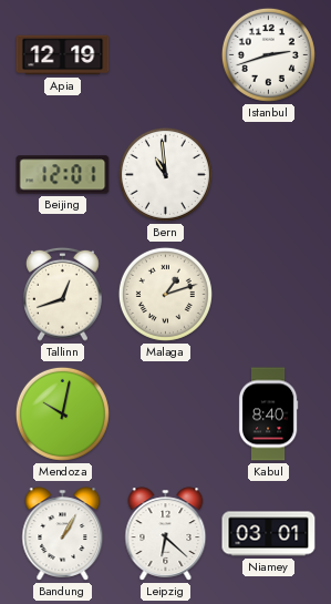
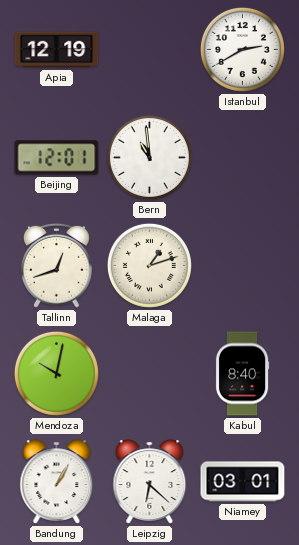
Istanbul: 2:42 -> 2:40 (242, 49)
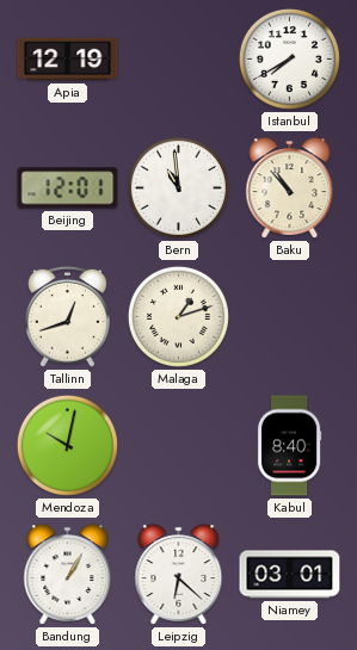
Istanbul: 2:40 -> 7:40 (289, 58)
Baku: none -> 10:53 (290, 188)
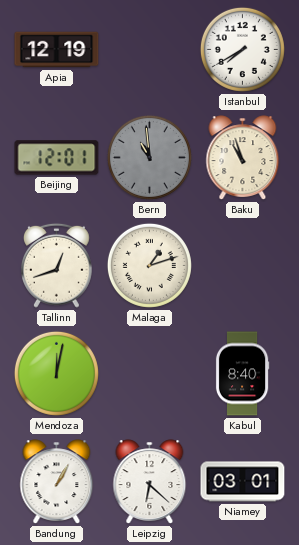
Bern dial: white -> grey (149, 157)
Baku: 10:53 -> 10:57 (243, 158)
Mendoza: 10:02 -> 12:02 (56, 373)
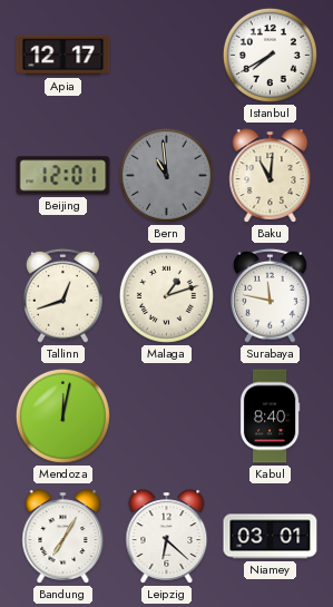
Apia: 12:19 -> 12:17 (63, 56)
Baku: 10:57 -> 11:01 (271, 176)
Surabaya: none -> 11:47 (270, 295)
Bandung: 1:05 -> 7:05 (63, 537)
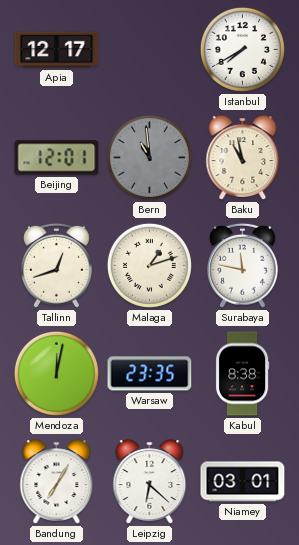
Baku: 11:01 -> 10:58 (243, 158)
Warsaw: none -> 23:35 (150, 374)
Kabul: 8:40 -> 8:38 (242, 374)
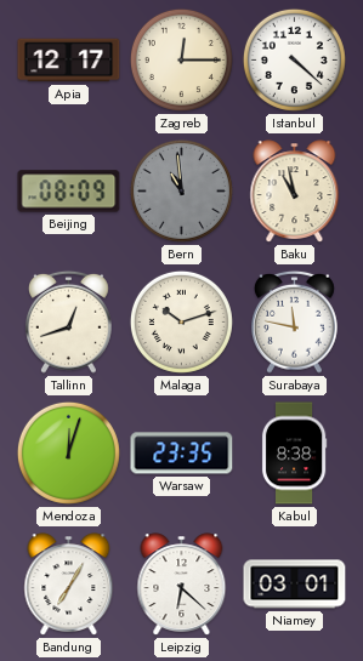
Zagreb: none -> 12:15 (181, 59)
Istanbul: 7:40 -> 4:22 (294, 59)
Beijing: 12:01 -> 08:09 (69, 192)
Malaga: 1:12 -> 10:12 (181, 321)
Mendoza: 12:02 -> 12:03 (68, 452)
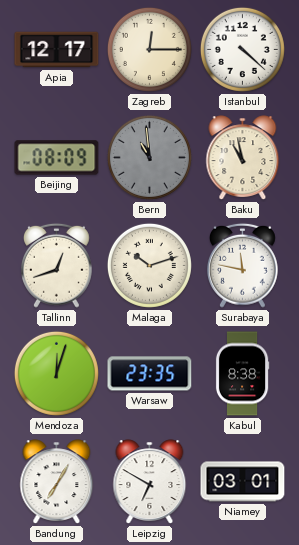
Leipzig: 6:22 -> 6:50 (150, 482)
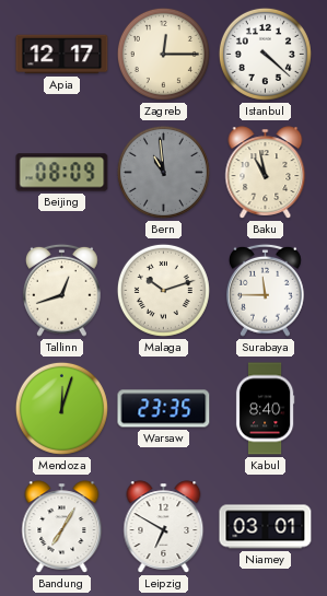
Surabaya: 11:47 -> 11:45 (265, 290)
Kabul: 8:38 -> 8:40 (265, 409)
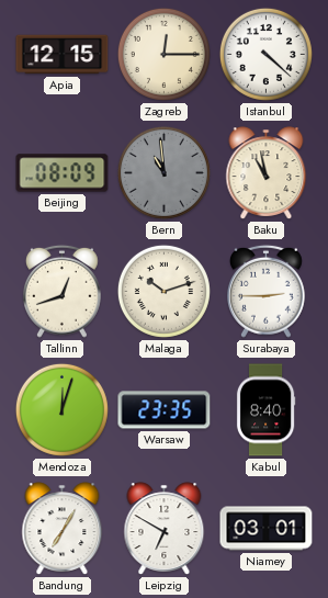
Apia: 12:17 -> 12:15 (63, 55)
Surabaya: 11:45 -> 2:45 (265, 291)
